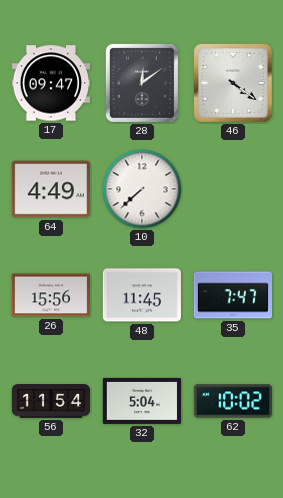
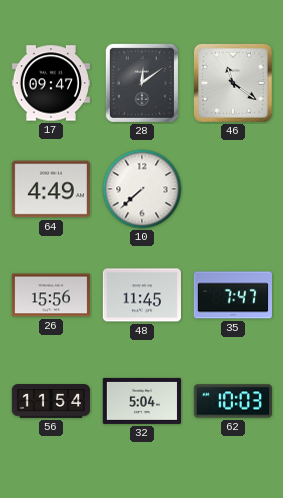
46: 4:21 -> 11:21 (233, 83)
62: 10:02 -> 10:03 (232, 401)
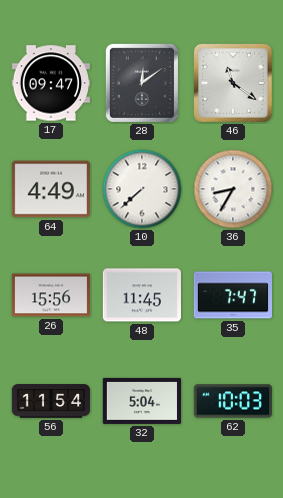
36: none -> 8:35 (233, 189)
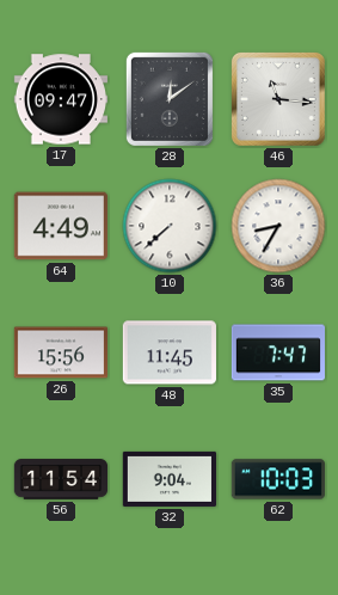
46: 11:21 -> 11:16 (278, 99)
32: 5:04 -> 9:04 (168, 479)
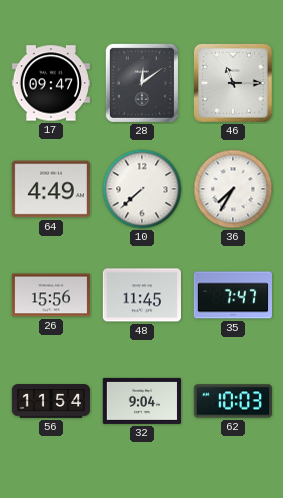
46: 11:16 -> 11:15 (233, 83)
36: 8:35 -> 7:35 (233, 189)
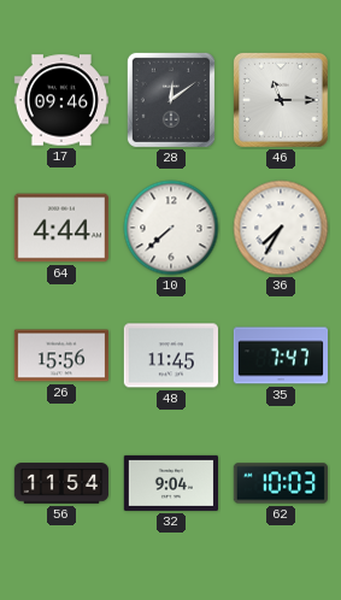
17: 09:47 -> 09:46 (60, 100)
64: 4:49 -> 4:44 (61, 228)
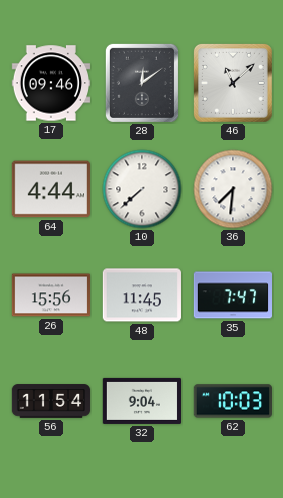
46: 11:15 -> 11:08 (233, 83)
36: 7:35 -> 7:31 (233, 189)
